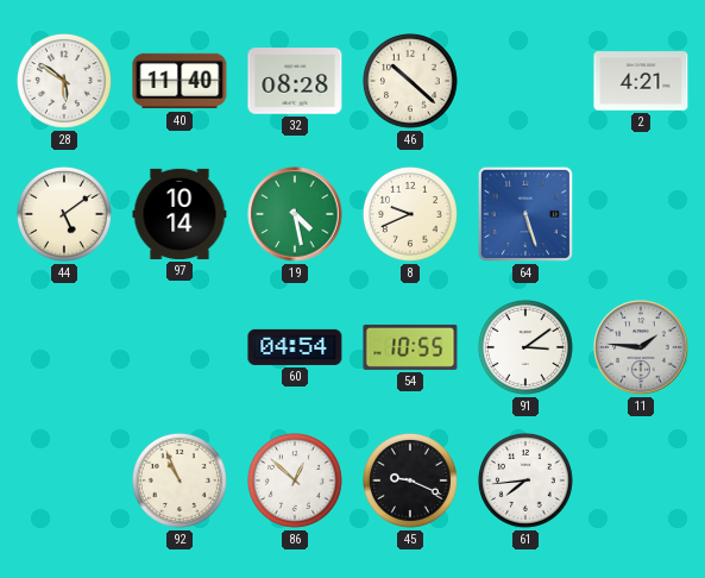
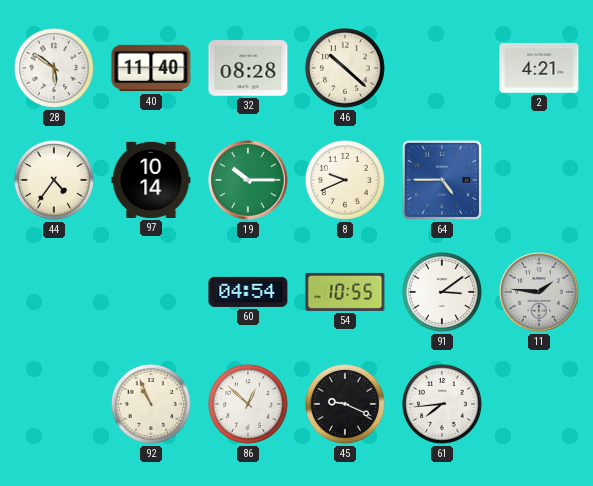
44: 5:09 -> 4:36 (54, 180)
19: 4:28 -> 10:15 (248, 180)
64: 5:27 -> 4:45 (442, 180)
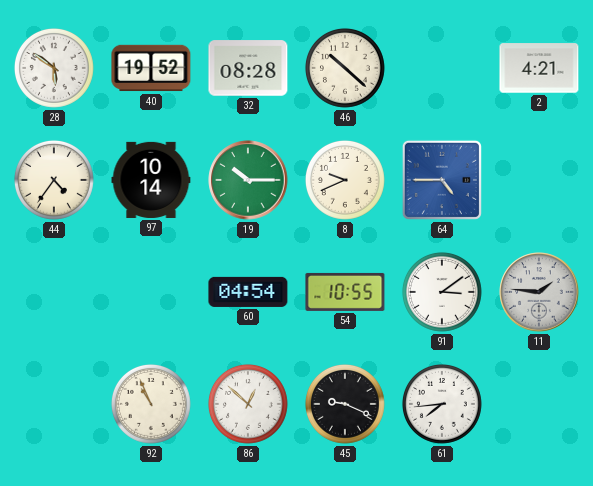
40: 11:40 -> 19:52 (151, 68)
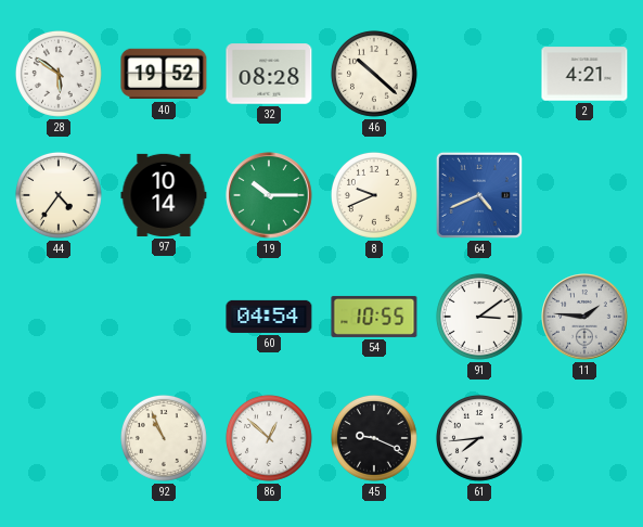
64: 4:45 -> 4:41 (479, 195)
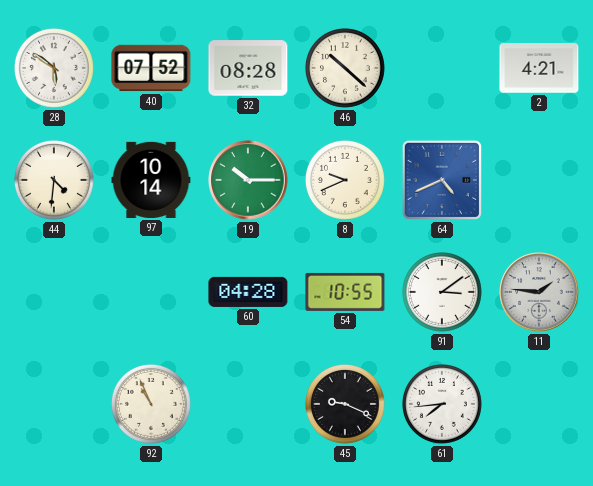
40: 19:52 -> 07:52 (151, 68)
44: 4:36 -> 4:31 (54, 180)
60: 04:54 -> 04:28 (248, 292)
86: 12:52 -> none (269, 438)
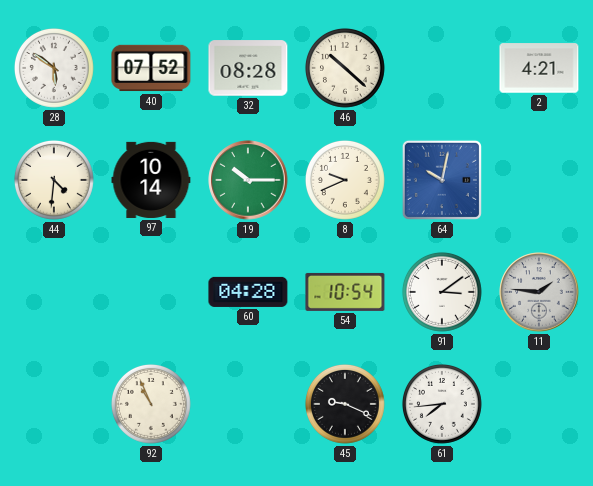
64: 4:41 -> 10:02 (442, 180)
54: 10:55 -> 10:54 (345, 292)
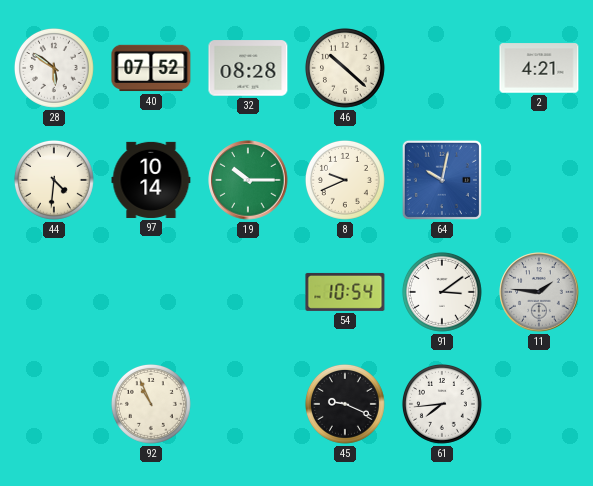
60: 04:28 -> none (248, 292)
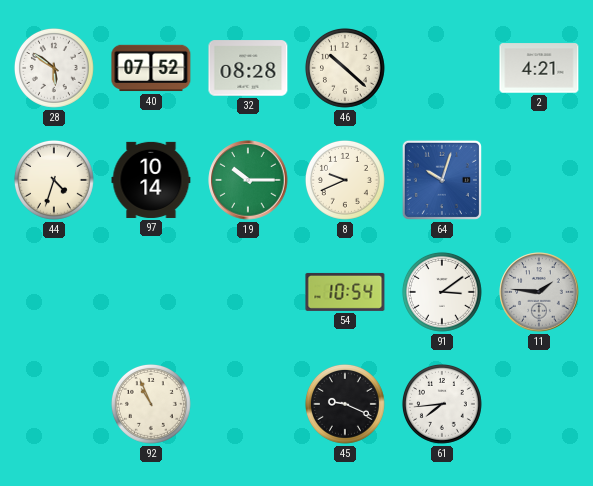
44: 4:31 -> 4:33 (54, 180)
64: 10:02 -> 10:03 (442, 180)
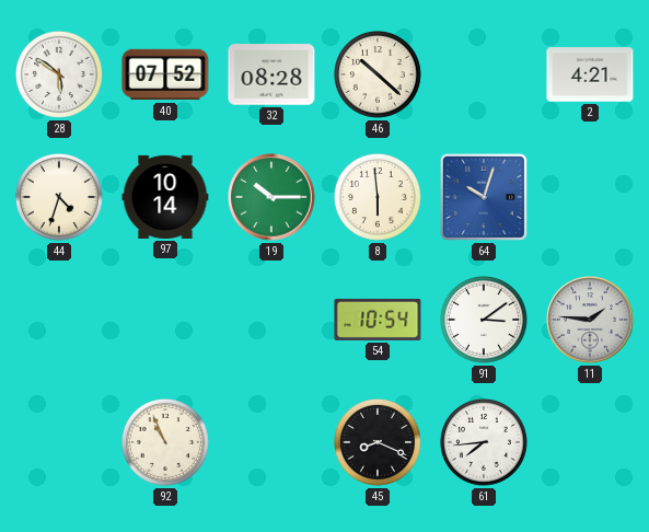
8: 9:41 -> 5:59 (378, 197)
45: 9:19 -> 8:19 (378, 442)
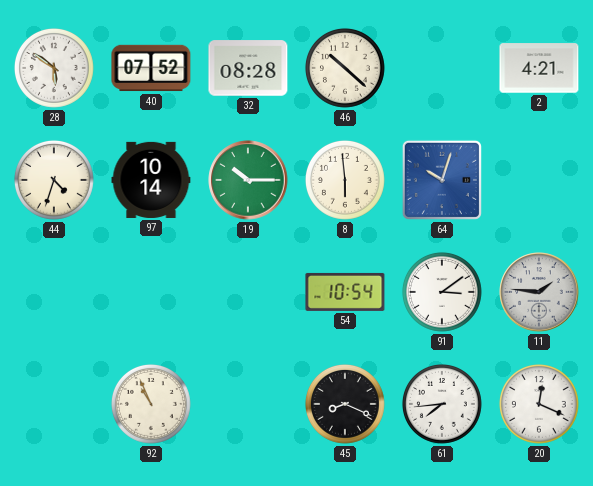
20: none -> 12:19 (539, 404)
